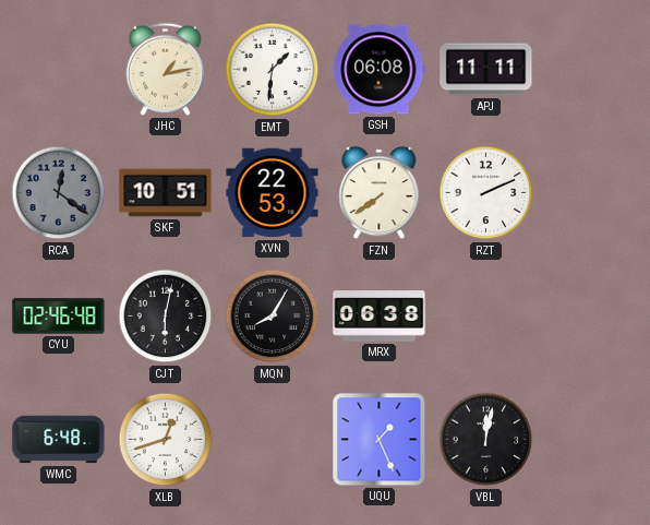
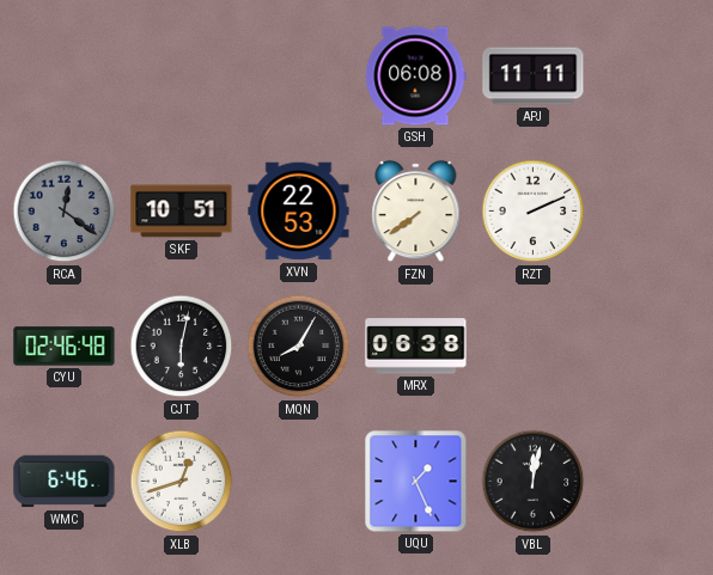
JHC: 1:13 -> none (165, 69)
EMT: 1:31 -> none (273, 70)
WMC: 6:48 -> 6:46 (65, 482)
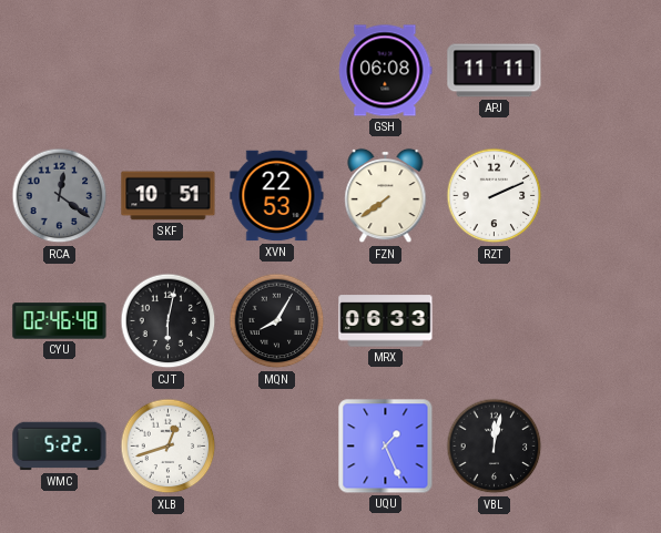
MRX: 06:38 -> 06:33 (386, 321)
WMC: 6:46 -> 5:22 (60, 447)
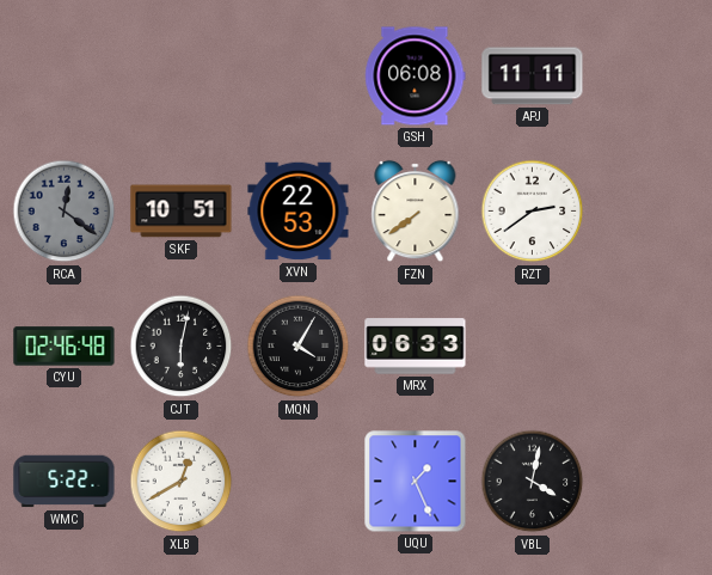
RZT: 2:11 -> 2:39 (533, 212)
MQN: 8:05 -> 4:05 (299, 347)
XLB: 12:42 -> 12:40 (182, 482)
VBL: 12:02 -> 4:02 (533, 482)
